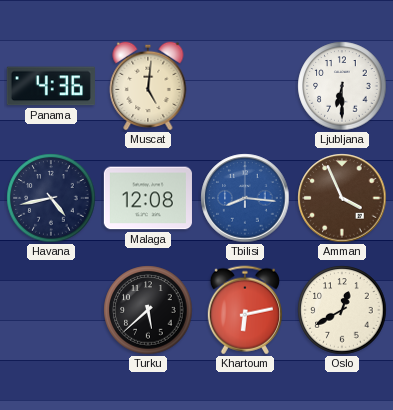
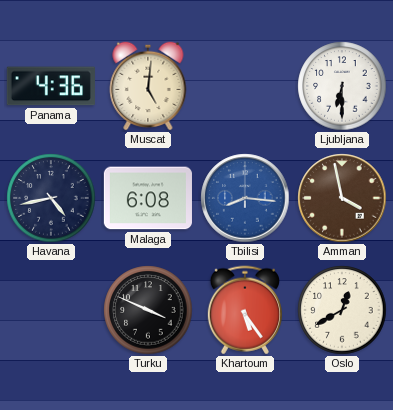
Malaga: 12:08 -> 6:08 (148, 198)
Amman: 3:56 -> 3:58 (342, 198)
Turku: 5:38 -> 3:49 (148, 310)
Khartoum: 6:13 -> 5:24 (245, 310)
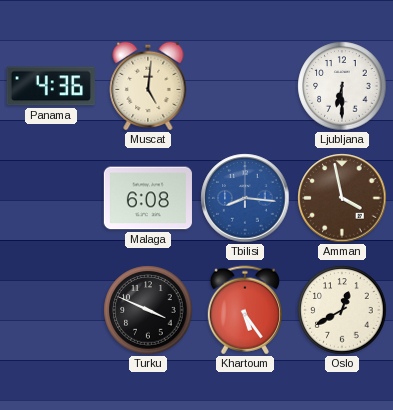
Havana: 4:43 -> none (51, 198)
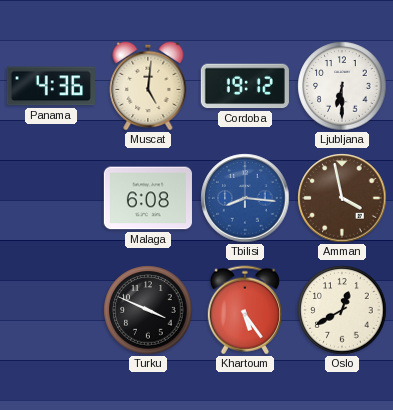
Cordoba: none -> 19:12 (245, 86)
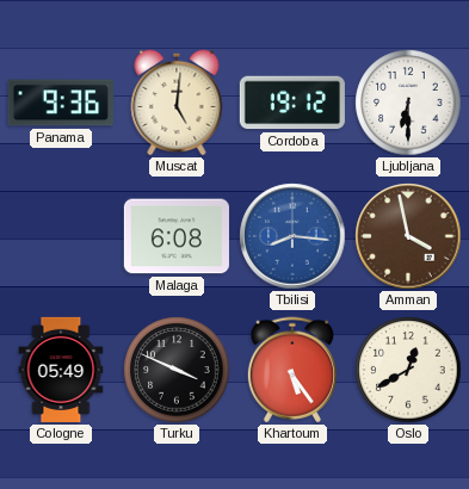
Panama: 4:36 -> 9:36 (61, 103)
Cologne: none -> 05:49 (61, 370)
